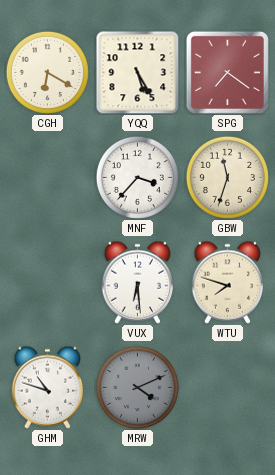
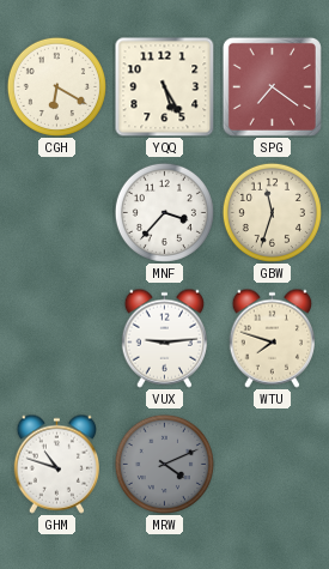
VUX: 6:29 -> 9:14 (164, 338)
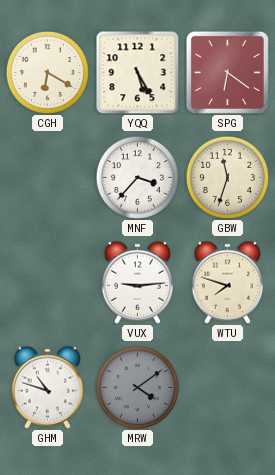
SPG: 7:21 -> 6:21 (227, 72)
MRW: 4:11 -> 4:09 (137, 387)
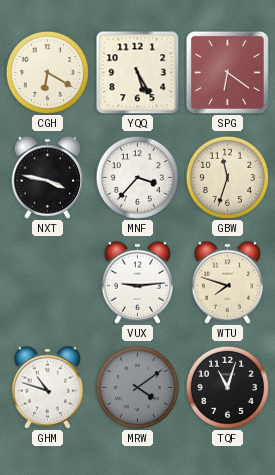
NXT: none -> 3:47 (47, 177)
TQF: none -> 11:03 (227, 387)
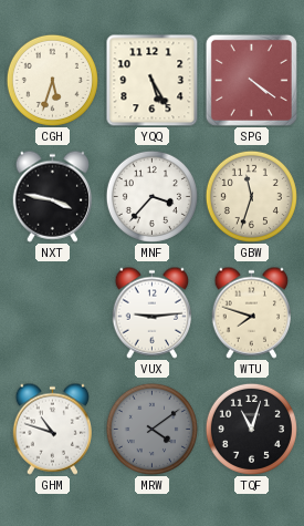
CGH: 6:20 -> 5:33 (52, 80)
SPG: 6:21 -> 4:21 (251, 80)
